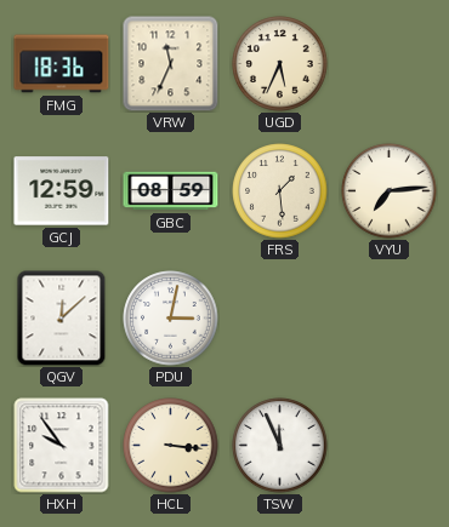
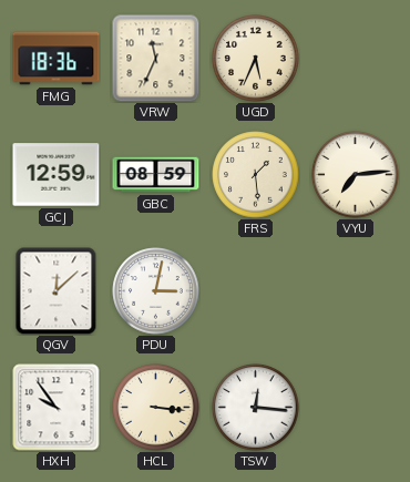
TSW: 11:56 -> 12:16 (256, 408)
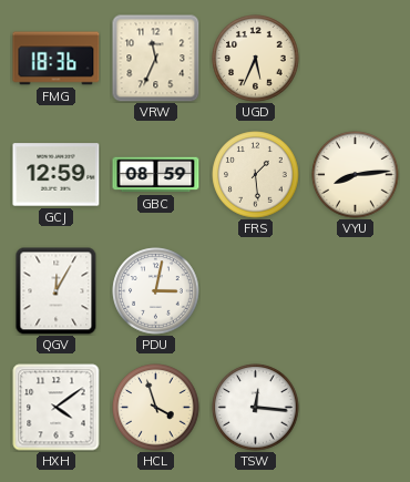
VYU: 7:14 -> 8:14 (356, 175)
QGV: 12:08 -> 12:05 (57, 291)
HXH: 9:54 -> 4:09 (57, 408)
HCL: 3:16 -> 3:57 (156, 408)
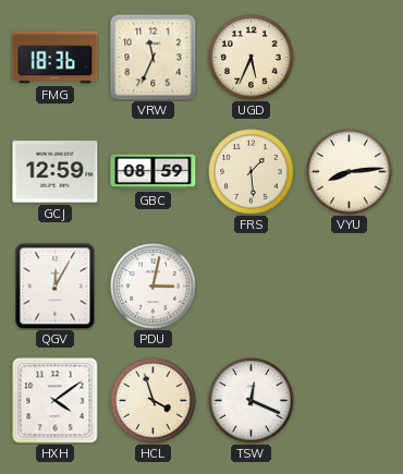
TSW: 12:16 -> 12:19 (252, 401)
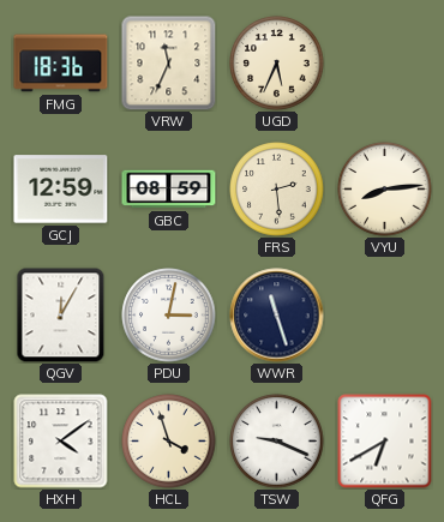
FRS: 1:29 -> 2:29 (277, 190)
WWR: none -> 11:27 (277, 316)
TSW: 12:19 -> 9:19 (277, 442)
QFG: none -> 6:40 (385, 442)
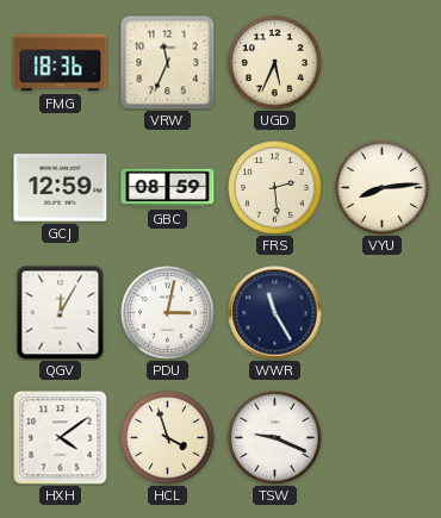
WWR: 11:27 -> 11:25 (275, 313)
QFG: 6:40 -> none (385, 442)
